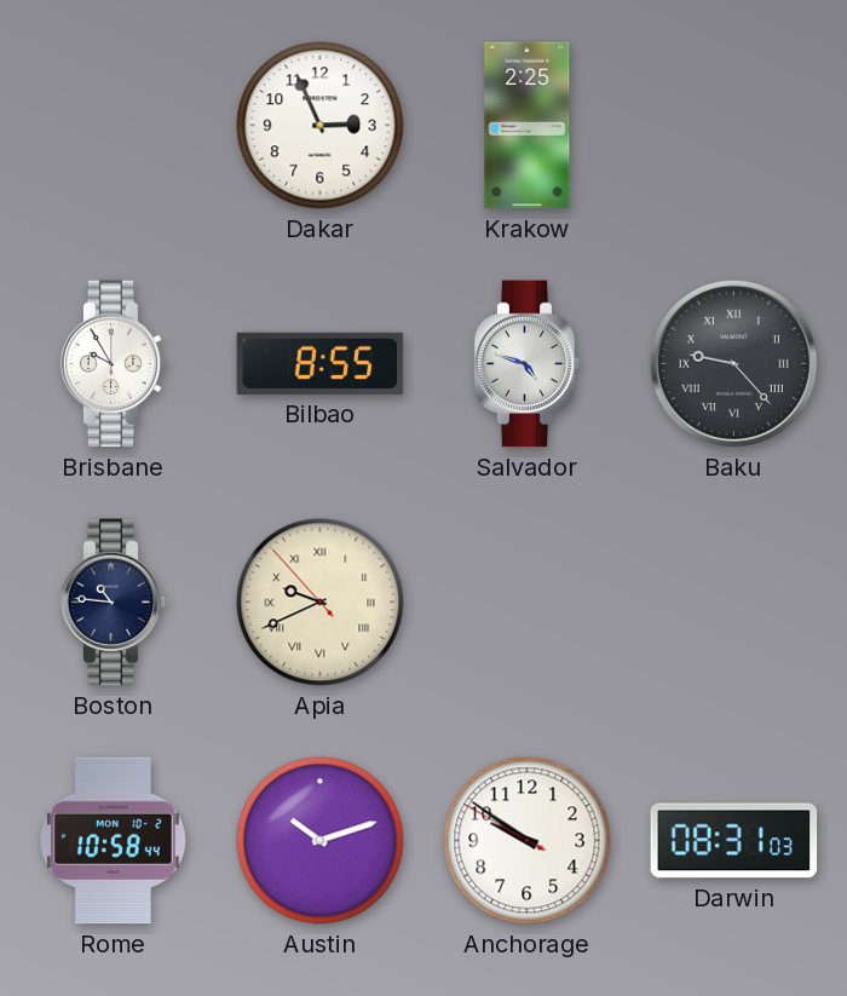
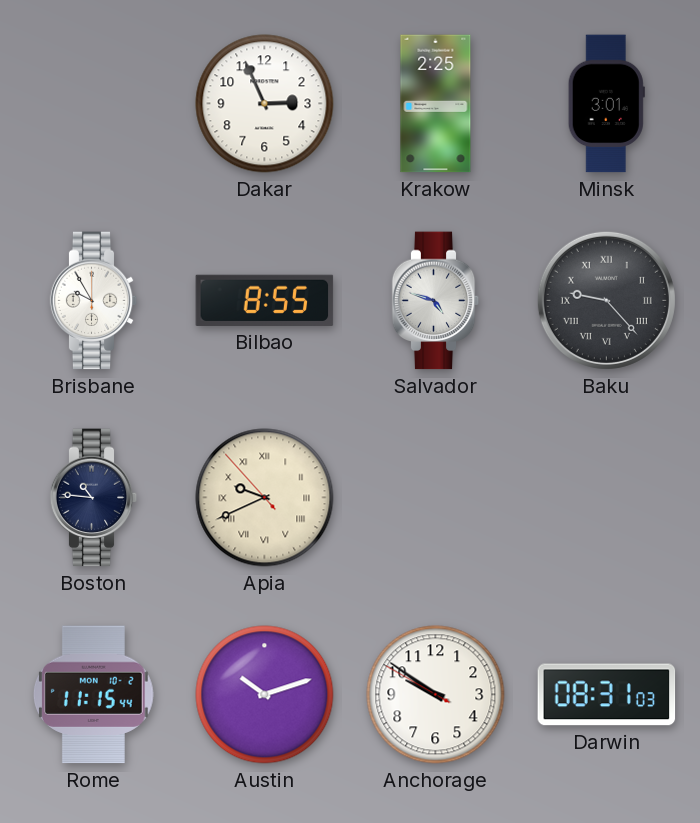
Minsk: none -> 3:01 (606, 104)
Rome: 10:58 -> 11:15 (93, 695)
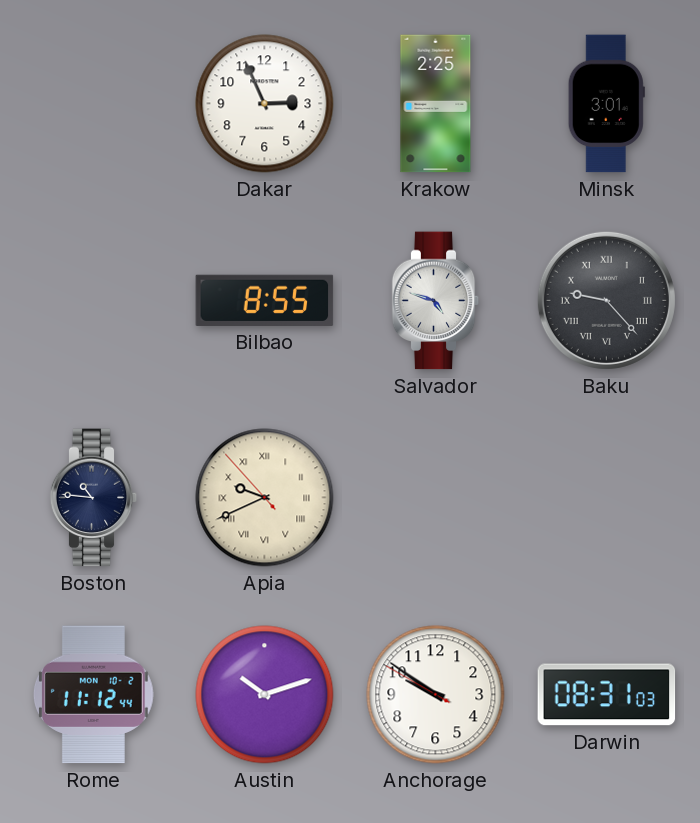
Brisbane: 9:55 -> none (94, 301)
Rome: 11:15 -> 11:12 (93, 695)
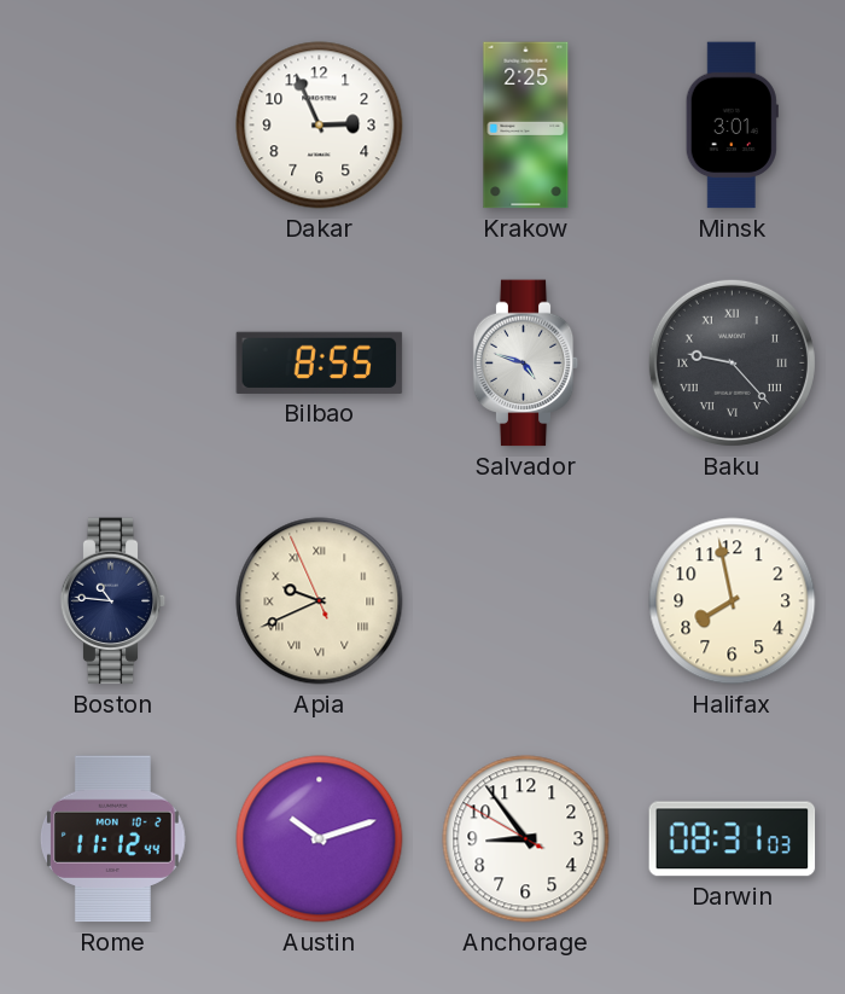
Apia: 9:40:53 -> 9:40:56 (320, 601)
Halifax: none -> 7:58 (733, 601)
Anchorage: 9:50 -> 8:53 (526, 839)
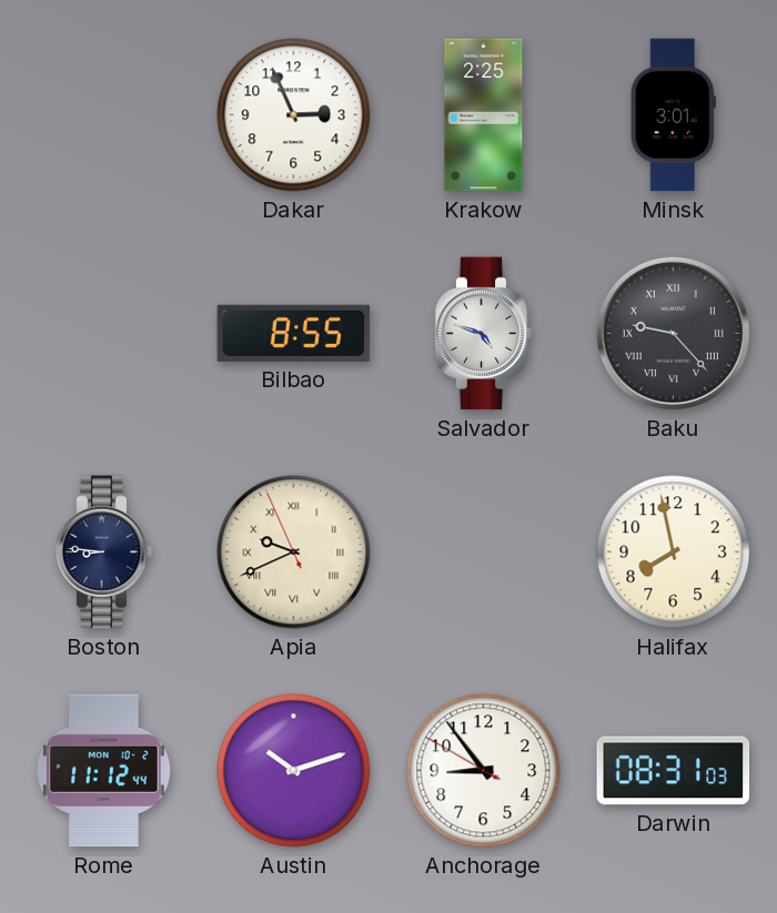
Boston: 10:46 -> 8:46 (104, 552)
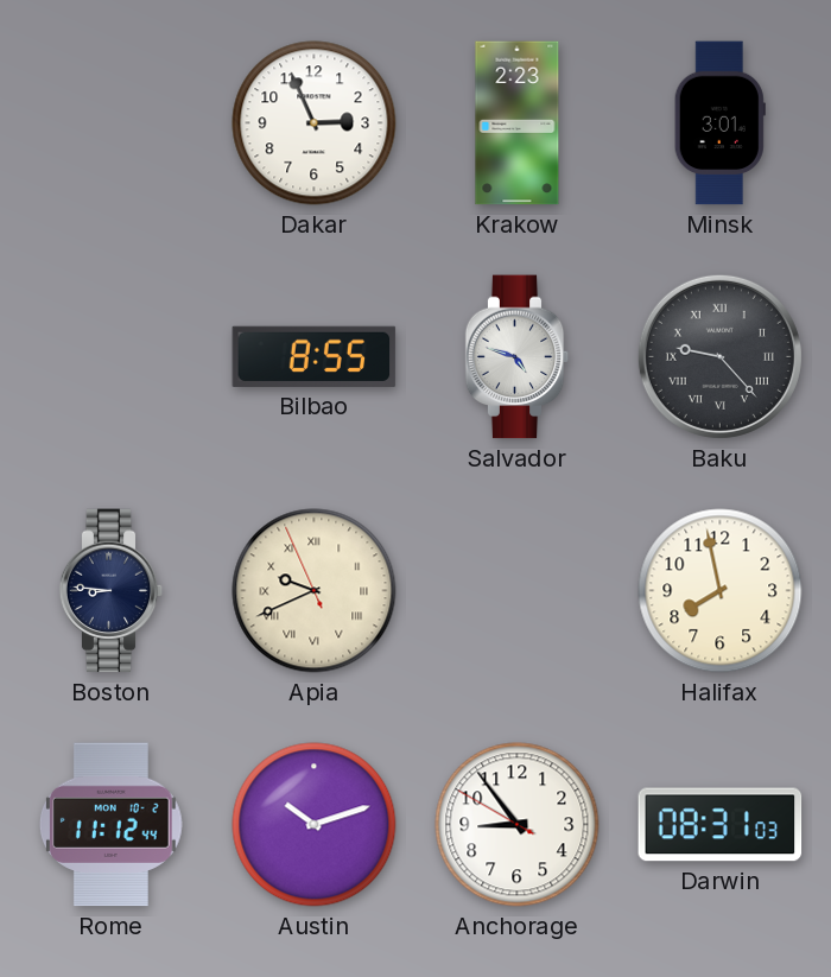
Krakow: 2:25 -> 2:23 (518, 123)
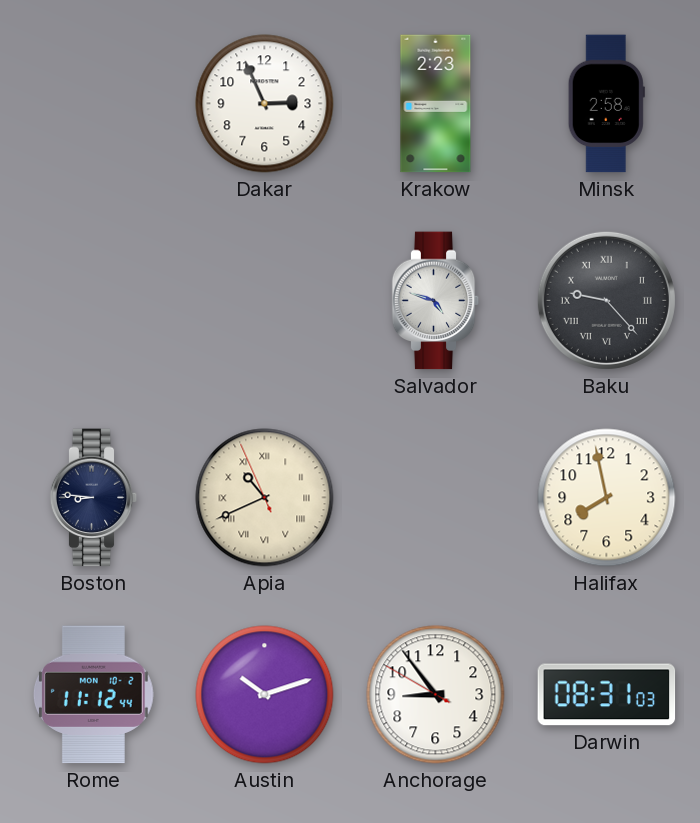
Minsk: 3:01 -> 2:58 (606, 104)
Bilbao: 8:55 -> none (315, 356)
Apia: 9:40 -> 10:40 (265, 498)
